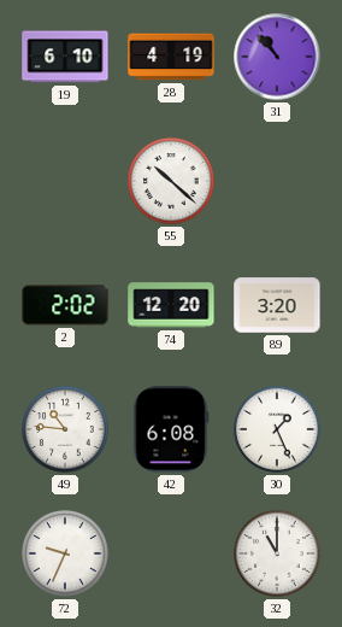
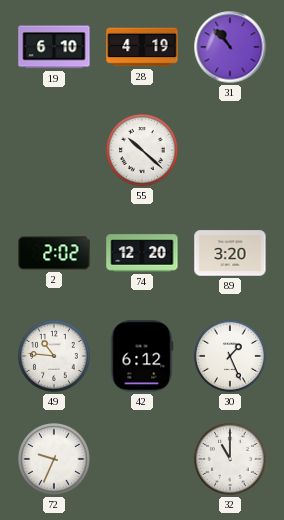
42: 6:08 -> 6:12 (142, 356)
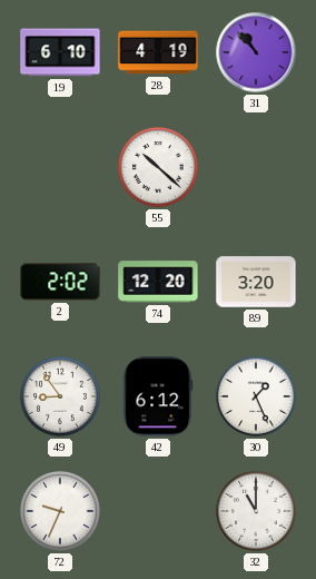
49: 10:46 -> 8:54 (61, 398)
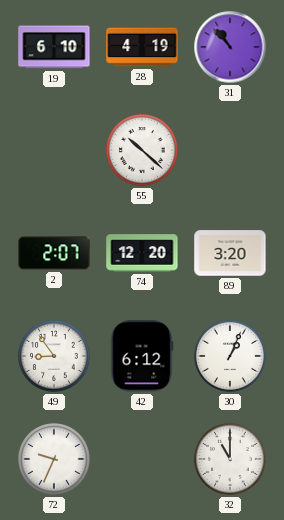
2: 2:02 -> 2:07 (54, 253)
30: 1:26 -> 1:04 (231, 357)
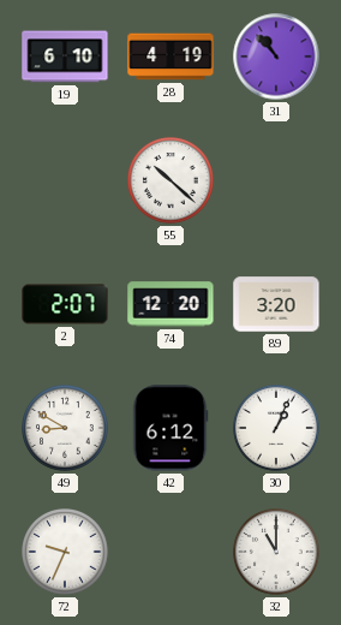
49: 8:54 -> 8:50 (66, 429)
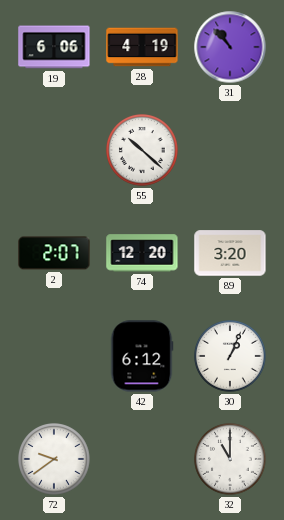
19: 6:10 -> 6:06 (54, 47)
49: 8:50 -> none (66, 429)
72: 9:34 -> 9:39 (55, 460)
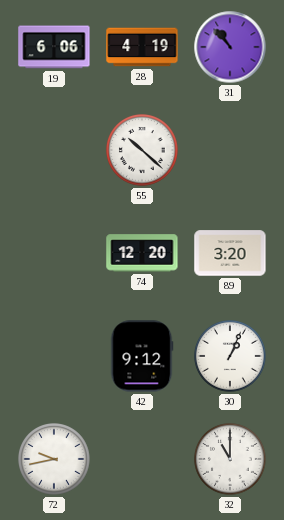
2: 2:07 -> none (54, 253)
42: 6:12 -> 9:12 (142, 356)
72: 9:39 -> 9:43 (55, 460)
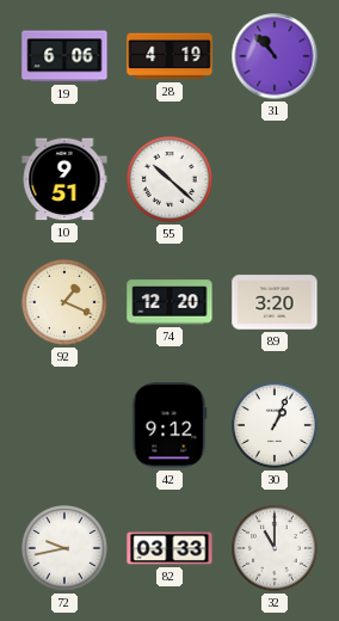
10: none -> 9:51 (64, 179)
92: none -> 1:19 (66, 303)
82: none -> 03:33 (169, 548)
